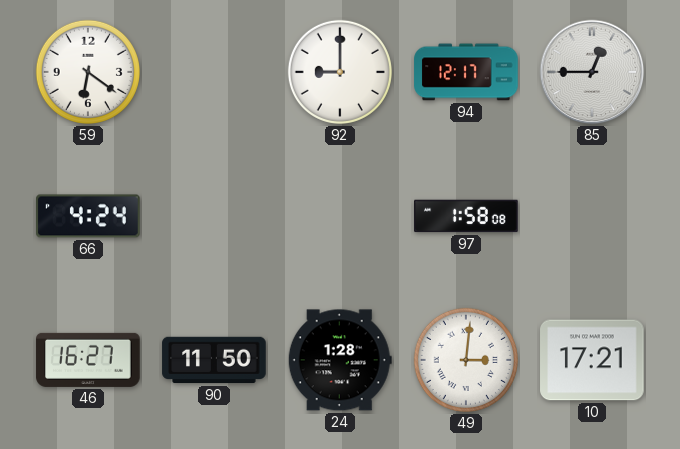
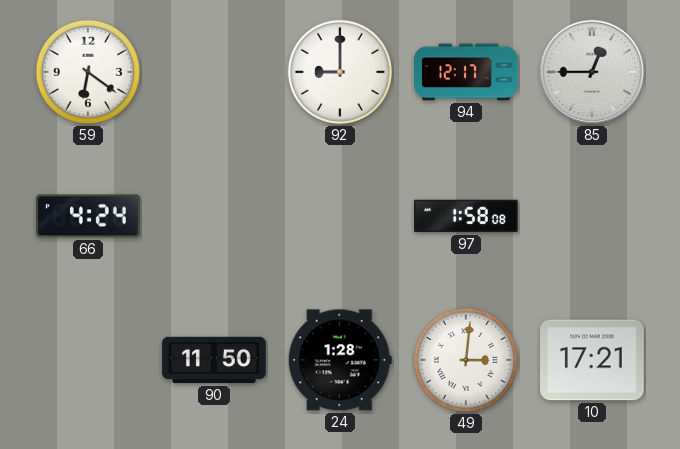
46: 16:27 -> none (88, 360)
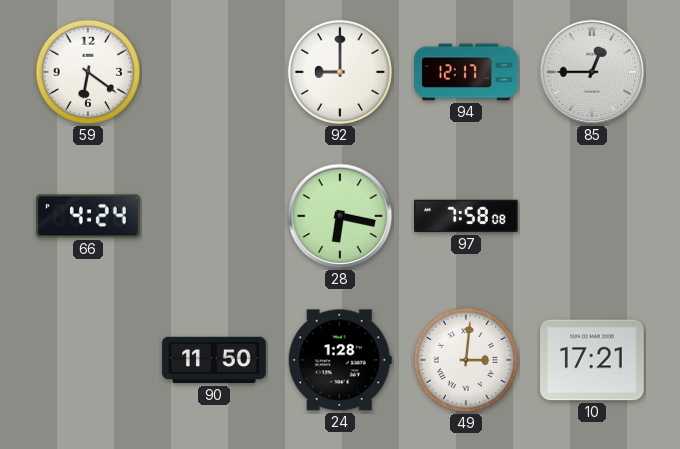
28: none -> 6:17 (340, 216)
97: 1:58 -> 7:58 (466, 216)
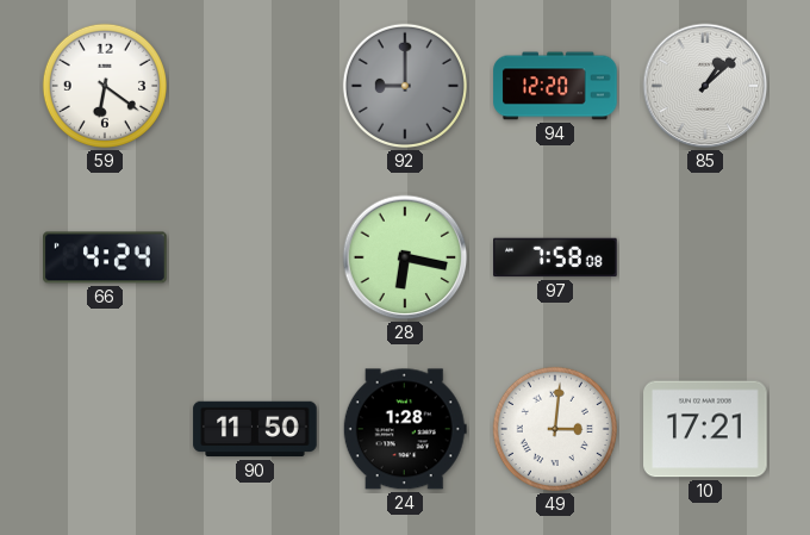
92 dial: white -> grey (405, 86)
94: 12:17 -> 12:20 (555, 86)
85: 12:45 -> 1:08 (705, 86)
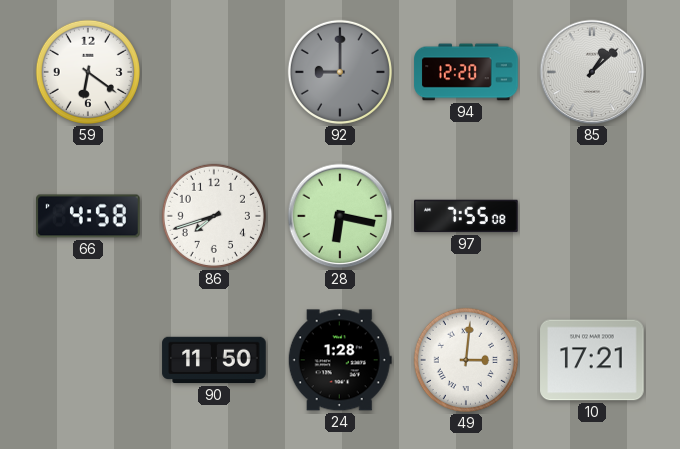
66: 4:24 -> 4:58 (88, 216)
86: none -> 7:42 (214, 216)
97: 7:58 -> 7:55 (466, 216)
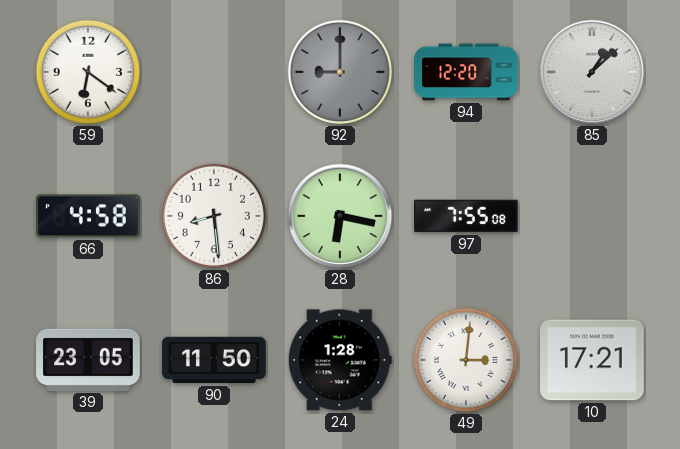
86: 7:42 -> 8:29 (214, 216)
39: none -> 23:05 (88, 360)
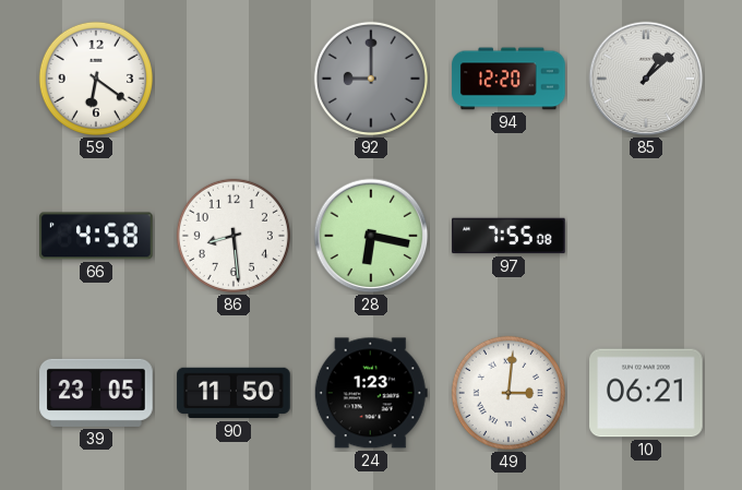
24: 1:28 -> 1:23 (371, 393)
10: 17:21 -> 06:21 (646, 393)
